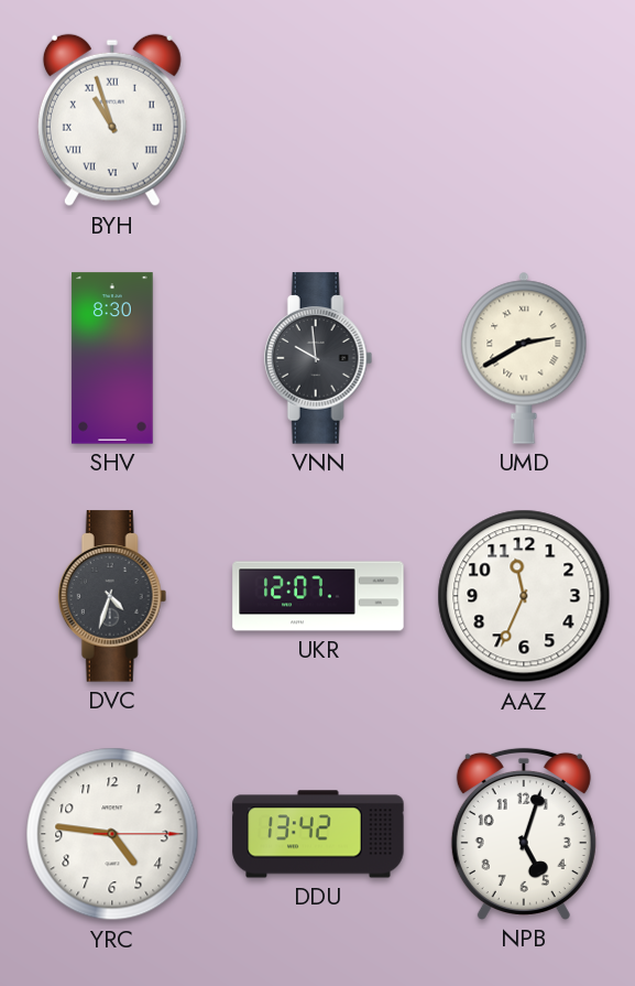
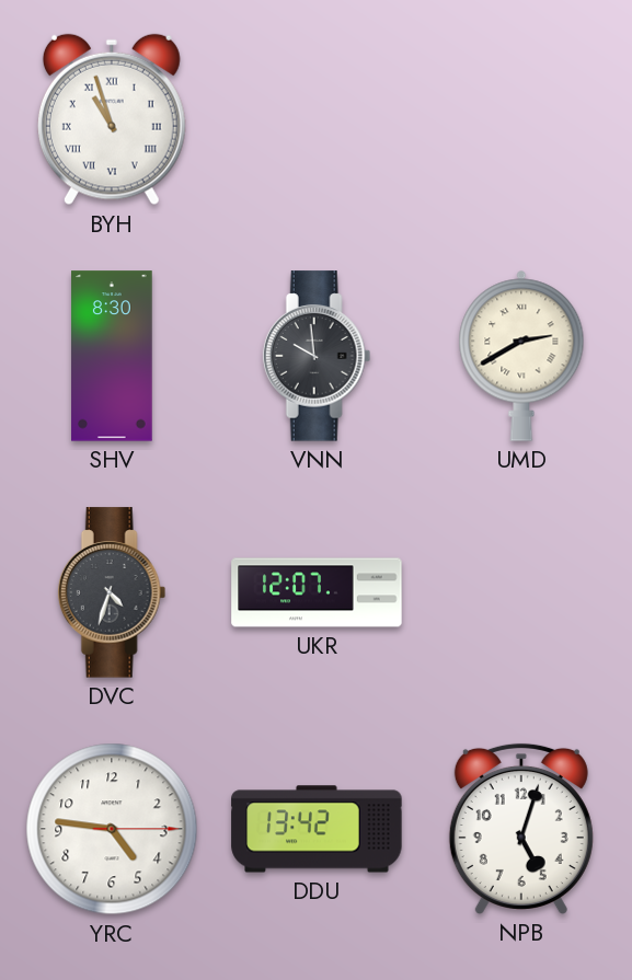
AAZ: 11:34 -> none (524, 596)
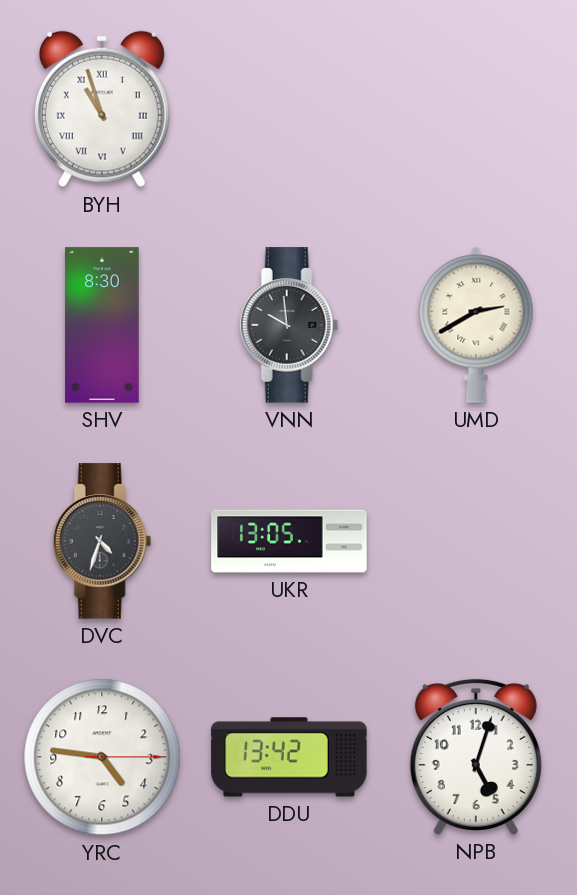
UKR: 12:07 -> 13:05 (289, 541)
